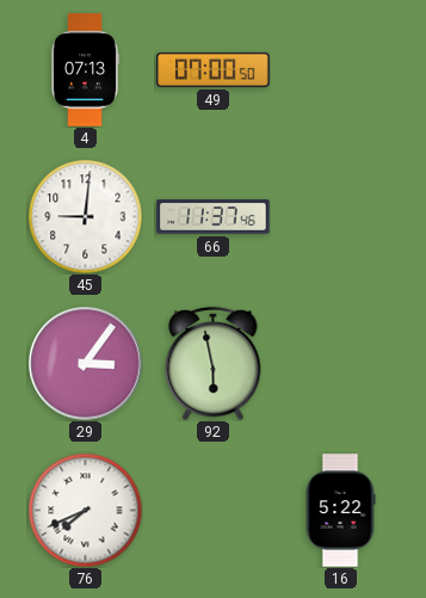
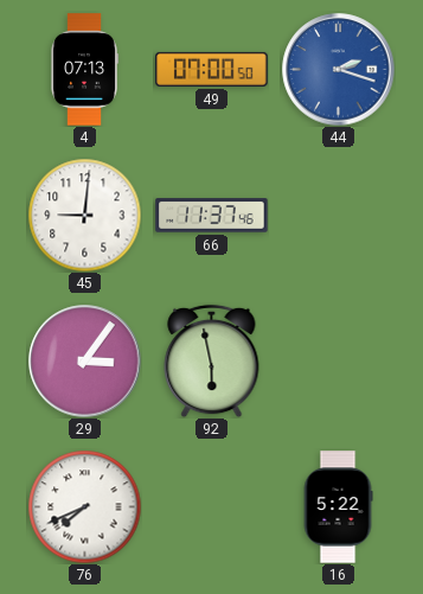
44: none -> 2:18 (339, 70)
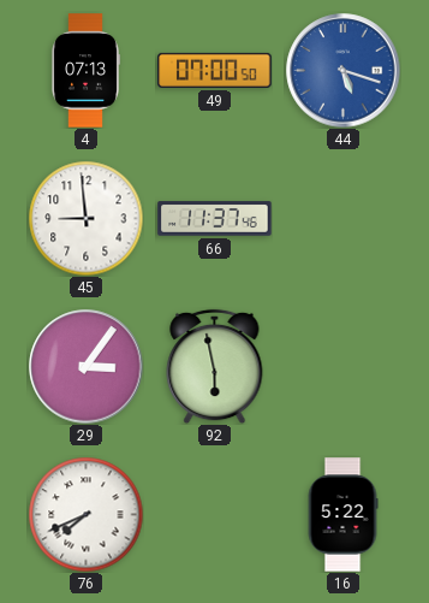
44: 2:18 -> 5:18 (344, 71)
45: 9:01 -> 8:59 (85, 218)
